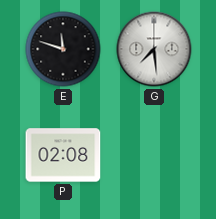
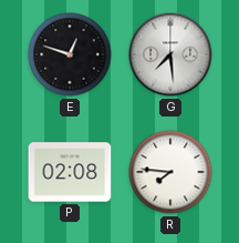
E: 11:48 -> 12:48 (70, 54)
R: none -> 7:46 (170, 172)
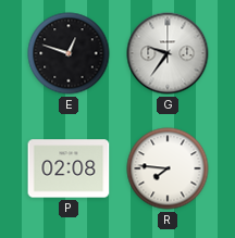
G: 7:29 -> 9:36 (168, 53)
